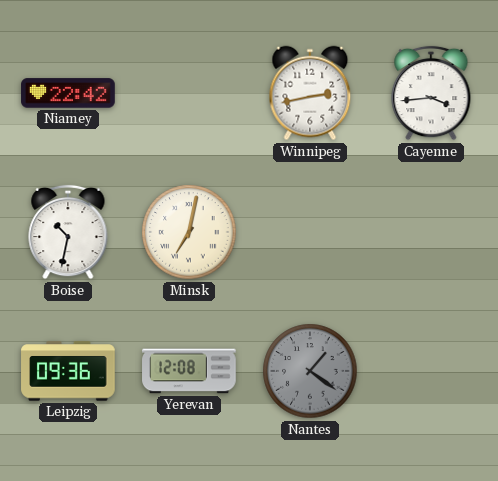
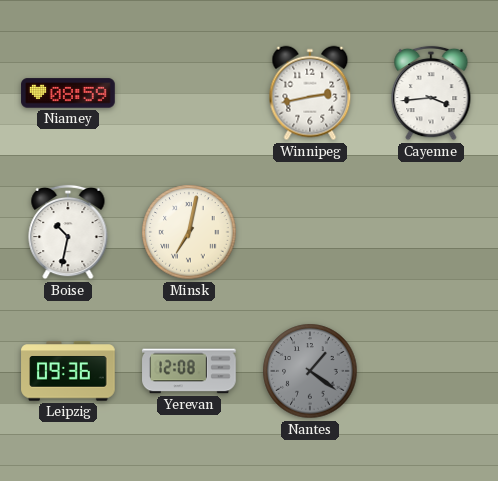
Niamey: 22:42 -> 08:59 (68, 93)
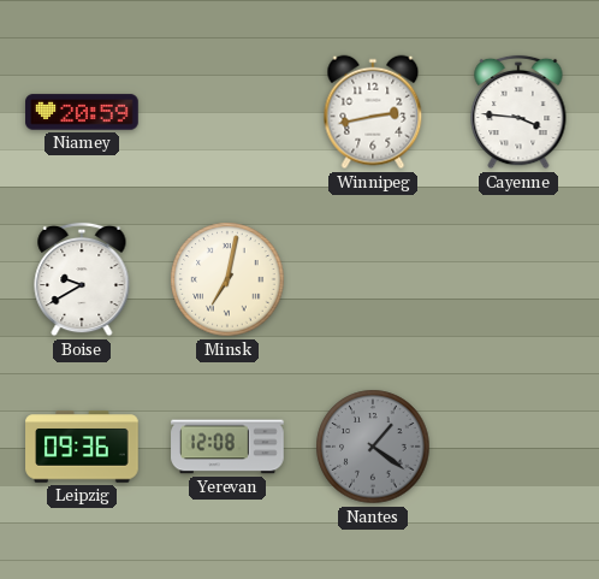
Niamey: 08:59 -> 20:59 (82, 112)
Cayenne: 3:44 -> 3:46 (518, 112)
Boise: 10:32 -> 9:40 (82, 279)
